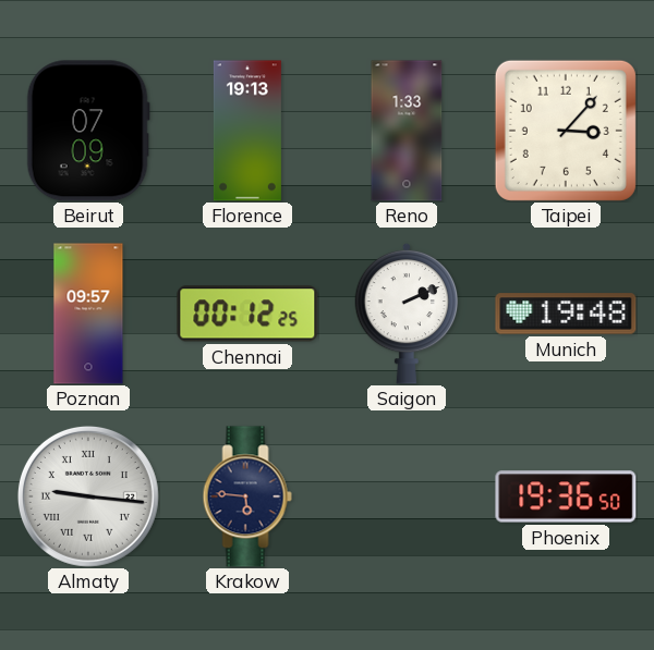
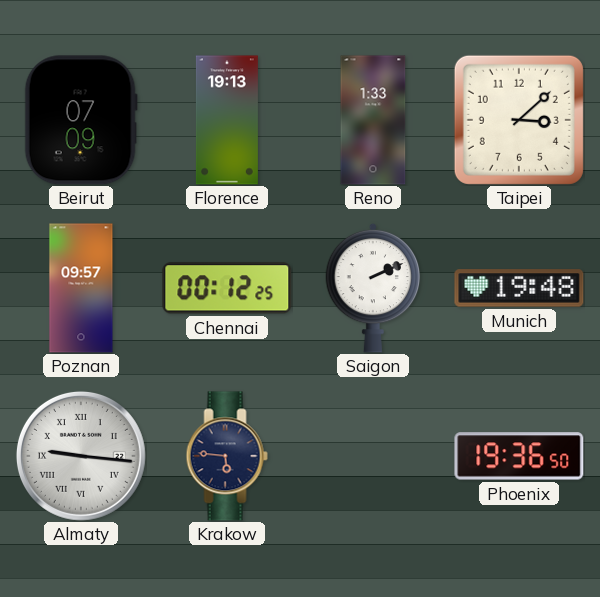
Taipei: 3:07 -> 3:08 (519, 120)
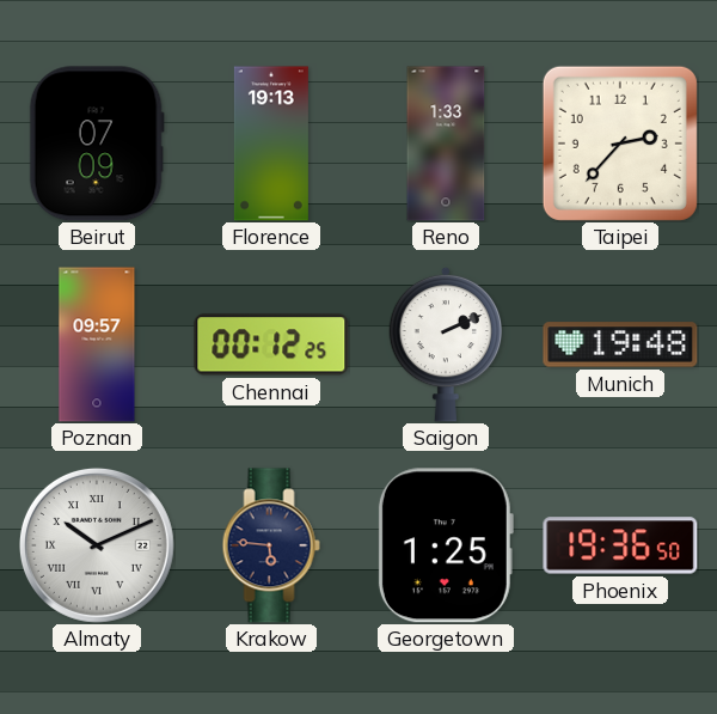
Taipei: 3:08 -> 2:37 (620, 144)
Almaty: 9:16 -> 10:11 (97, 545)
Georgetown: none -> 1:25 (445, 545)
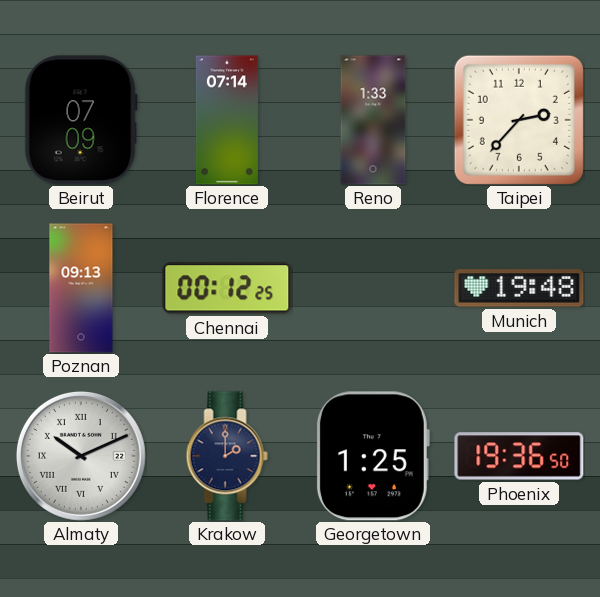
Florence: 19:13 -> 07:14 (227, 120)
Poznan: 09:57 -> 09:13 (81, 288)
Saigon: 2:11 -> none (446, 344)
Krakow: 5:46 -> 2:00 (227, 456)
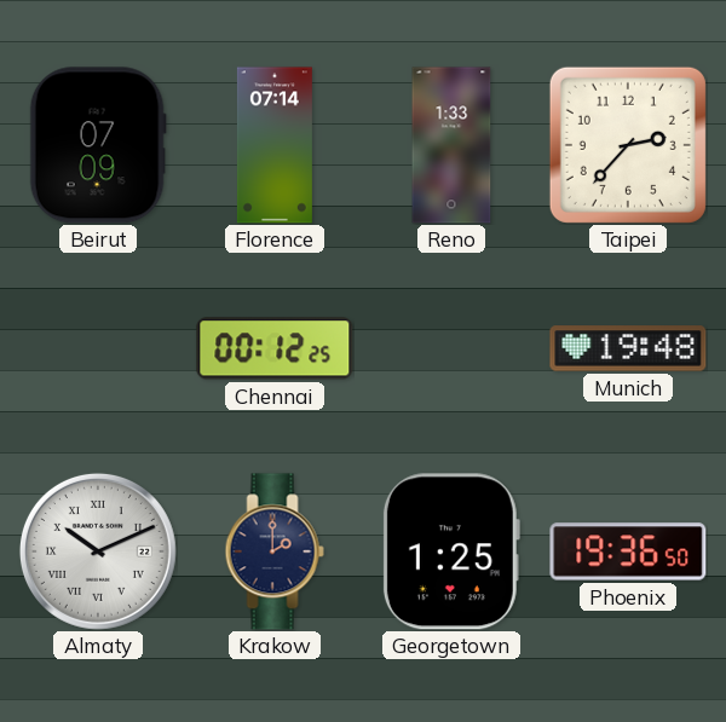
Poznan: 09:13 -> none (81, 288)
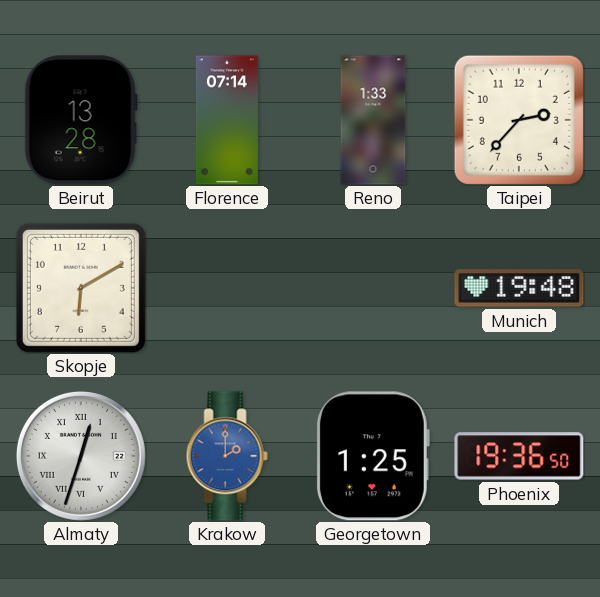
Beirut: 07:09 -> 13:28 (81, 120)
Skopje: none -> 6:10 (81, 288)
Chennai: 00:12 -> none (275, 348)
Almaty: 10:11 -> 12:33 (81, 456)
Krakow dial: navy -> blue (227, 456)
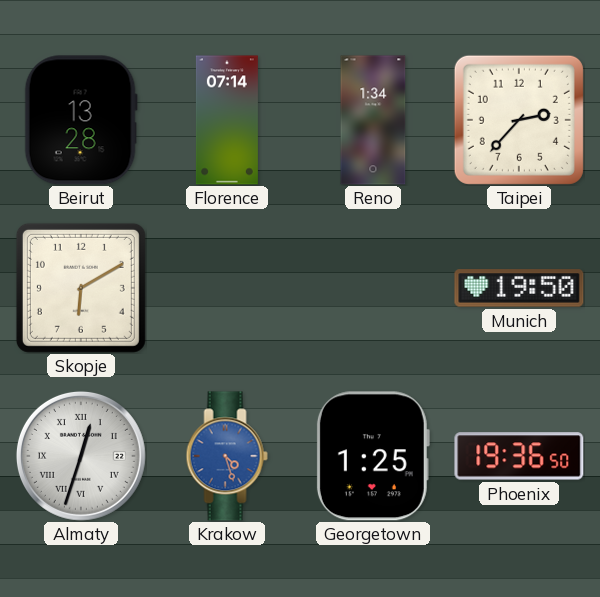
Reno: 1:33 -> 1:34 (373, 120)
Munich: 19:48 -> 19:50 (519, 288)
Krakow: 2:00 -> 4:27 (227, 456)
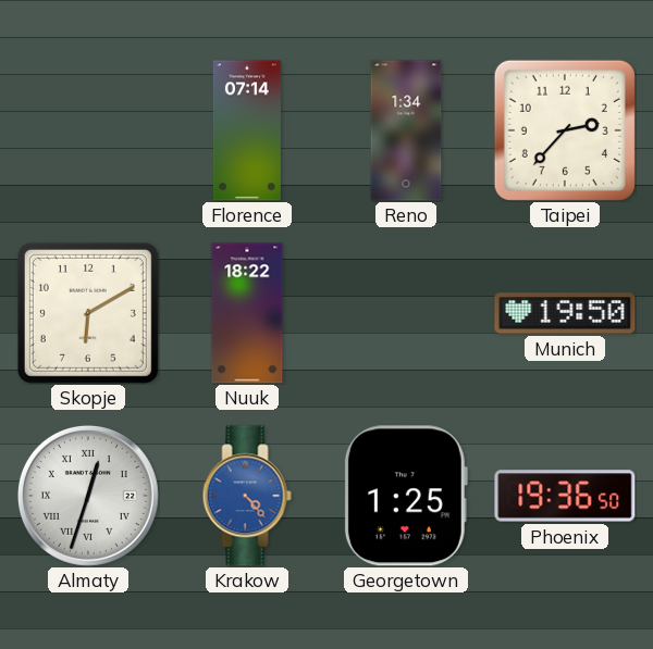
Beirut: 13:28 -> none (81, 120)
Nuuk: none -> 18:22 (247, 313)
Krakow: 4:27 -> 4:23 (247, 496)
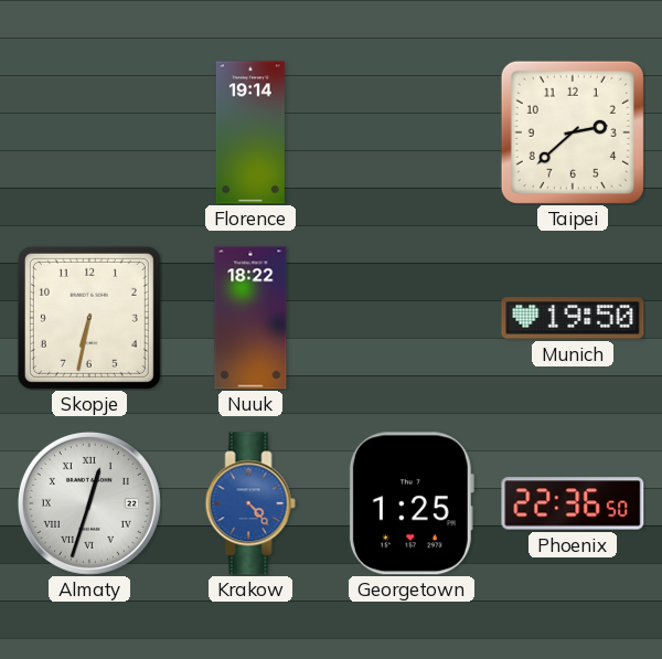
Florence: 07:14 -> 19:14 (250, 132)
Reno: 1:34 -> none (406, 130)
Taipei: 2:37 -> 2:38 (573, 132)
Skopje: 6:10 -> 6:32 (89, 318)
Phoenix: 19:36 -> 22:36 (573, 503)
